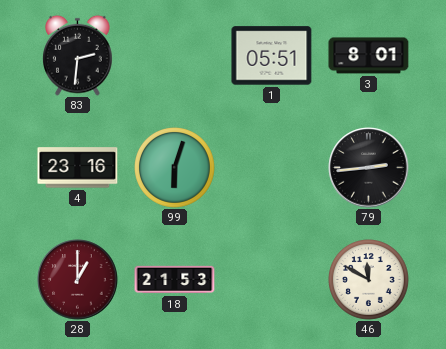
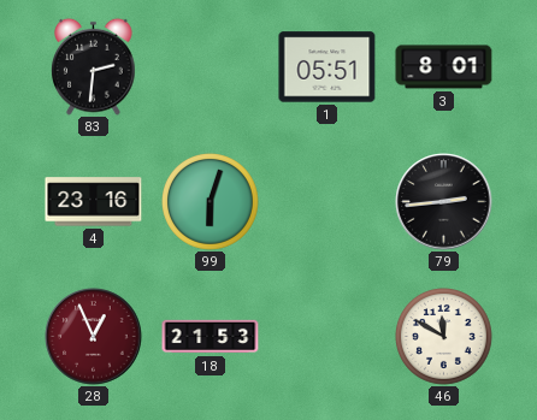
28: 1:00 -> 12:56 (94, 337)
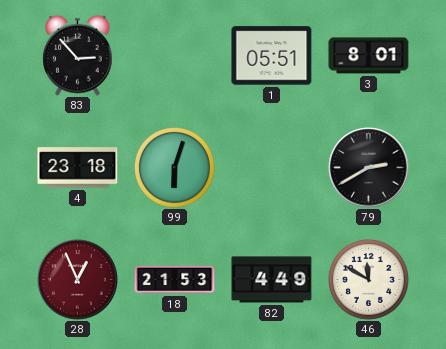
83: 2:31 -> 2:53 (78, 55)
4: 23:16 -> 23:18 (78, 168)
79: 2:44 -> 2:40 (369, 168)
82: none -> 4:49 (272, 280)
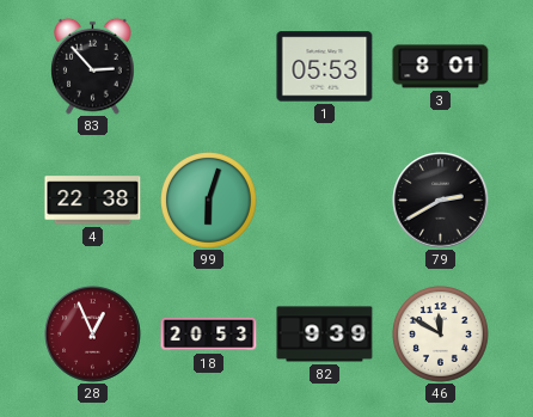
1: 05:51 -> 05:53 (325, 67)
4: 23:18 -> 22:38 (93, 201)
18: 21:53 -> 20:53 (209, 335)
82: 4:49 -> 9:39 (325, 335)
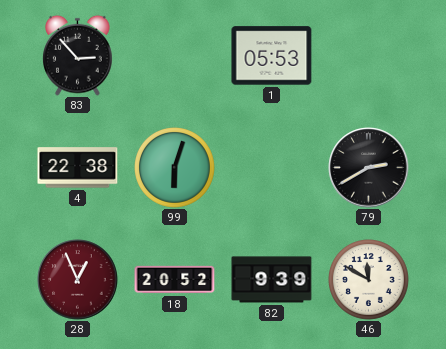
3: 8:01 -> none (441, 67)
18: 20:53 -> 20:52 (175, 280)
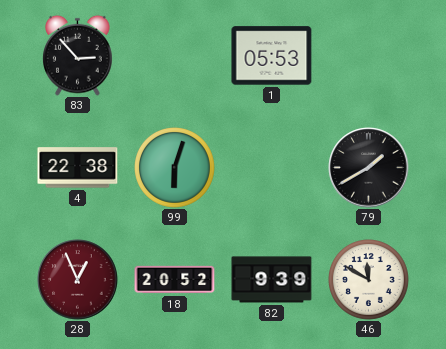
79: 2:40 -> 1:40 (369, 168)
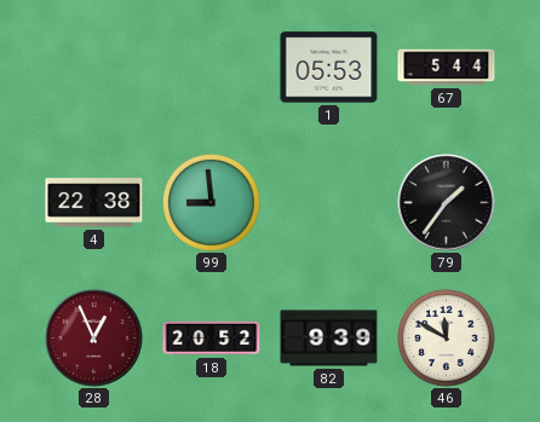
83: 2:53 -> none (78, 55)
67: none -> 5:44 (447, 68)
99: 6:03 -> 8:59 (212, 203)
79: 1:40 -> 1:36 (447, 203)
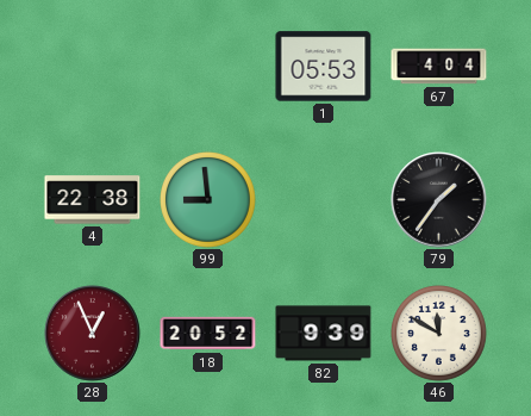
67: 5:44 -> 4:04 (439, 67)
